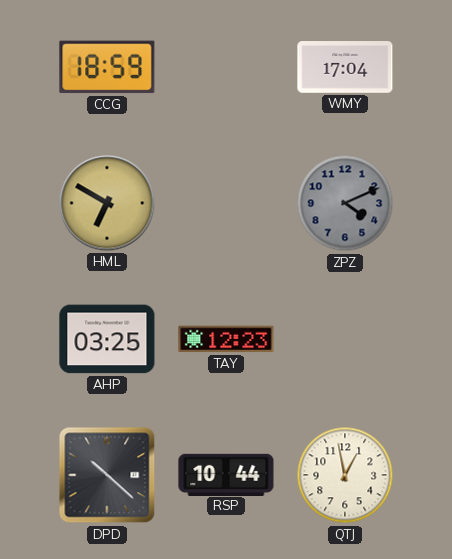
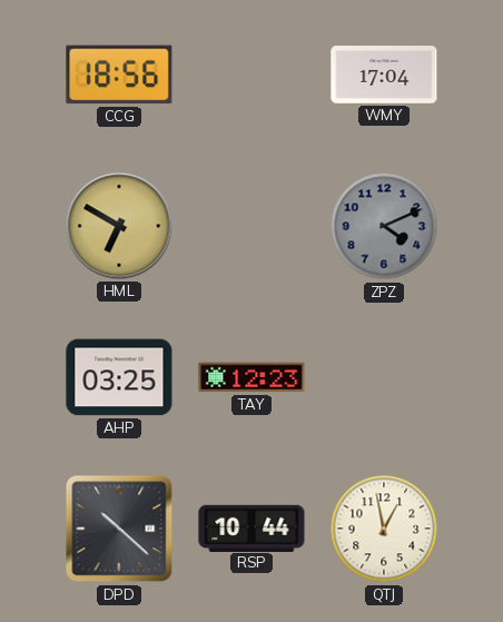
CCG: 18:59 -> 18:56 (119, 75)
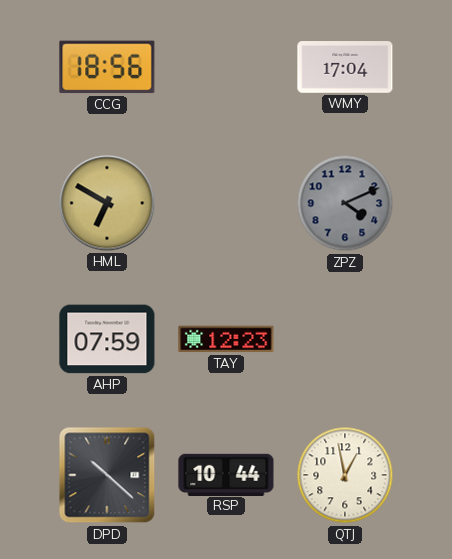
AHP: 03:25 -> 07:59 (107, 339)
